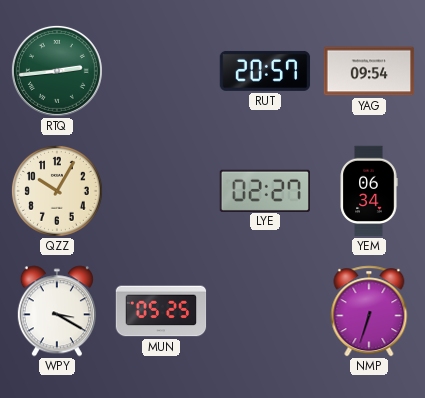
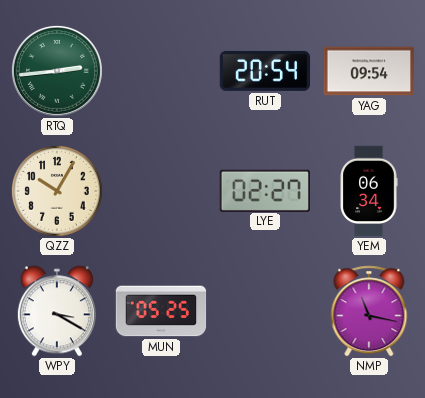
RUT: 20:57 -> 20:54 (265, 71)
NMP: 6:33 -> 11:17 (369, 311)
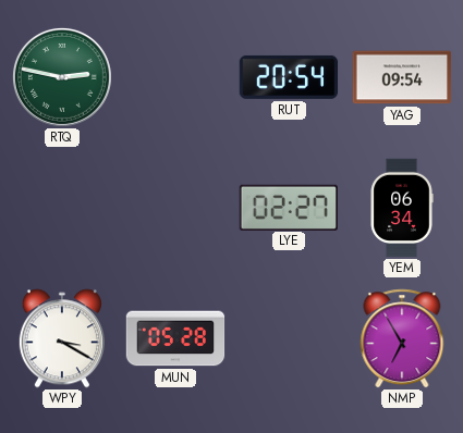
RTQ: 2:44 -> 2:47 (62, 77)
QZZ: 10:05 -> none (57, 191)
MUN: 05:25 -> 05:28 (175, 338)
NMP: 11:17 -> 6:55 (402, 338)
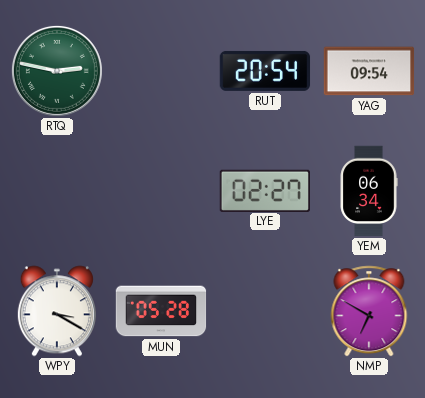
NMP: 6:55 -> 6:50 (369, 311)
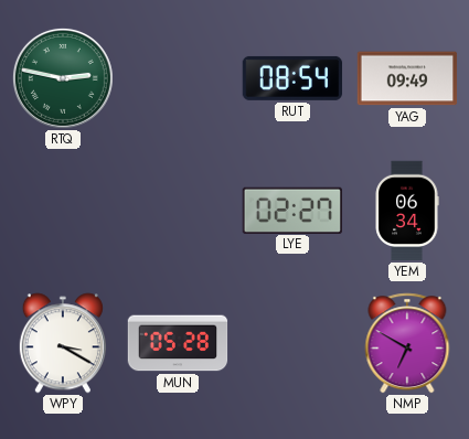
RUT: 20:54 -> 08:54 (292, 78)
YAG: 09:54 -> 09:49 (407, 78)
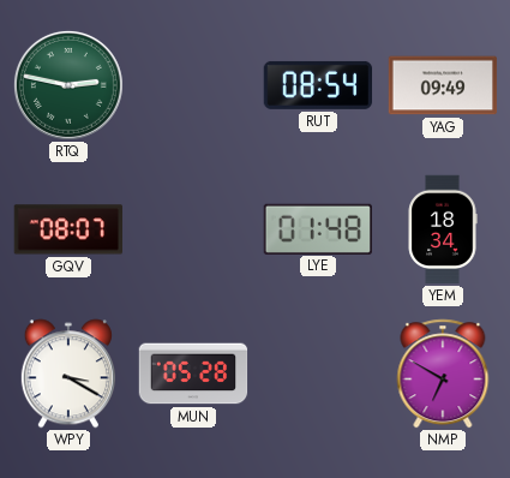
GQV: none -> 08:07 (67, 229)
LYE: 02:27 -> 01:48 (317, 228)
YEM: 06:34 -> 18:34 (443, 229)
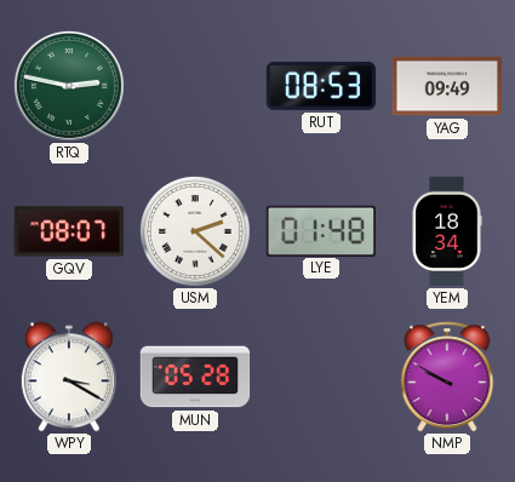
RUT: 08:54 -> 08:53 (321, 86)
USM: none -> 2:22 (195, 231)
NMP: 6:50 -> 9:50 (447, 377)
